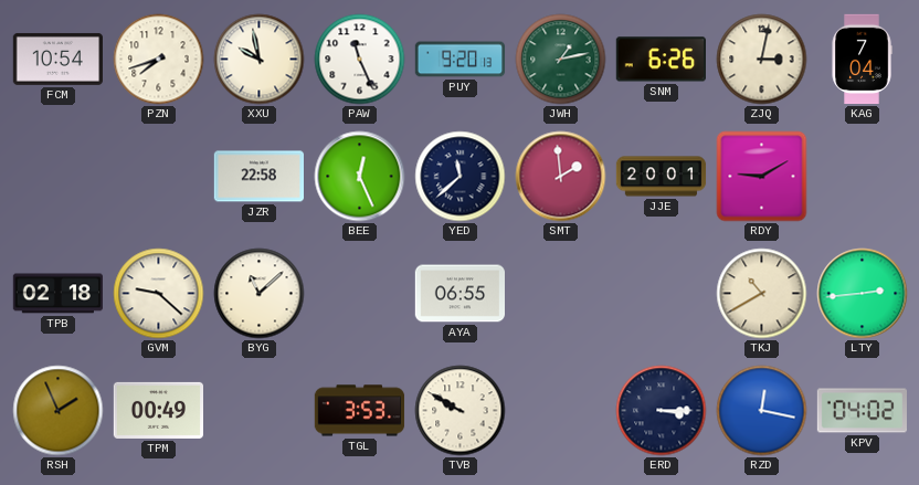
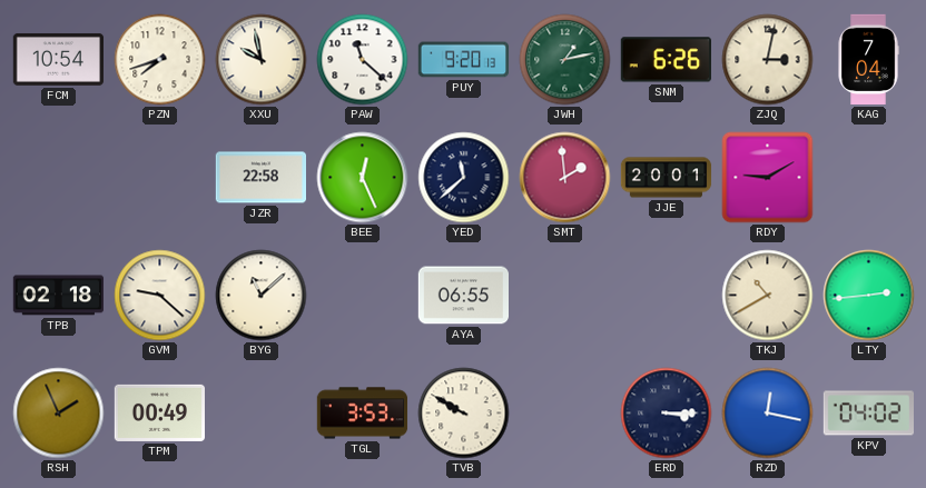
PAW: 11:26 -> 11:22 (363, 60)
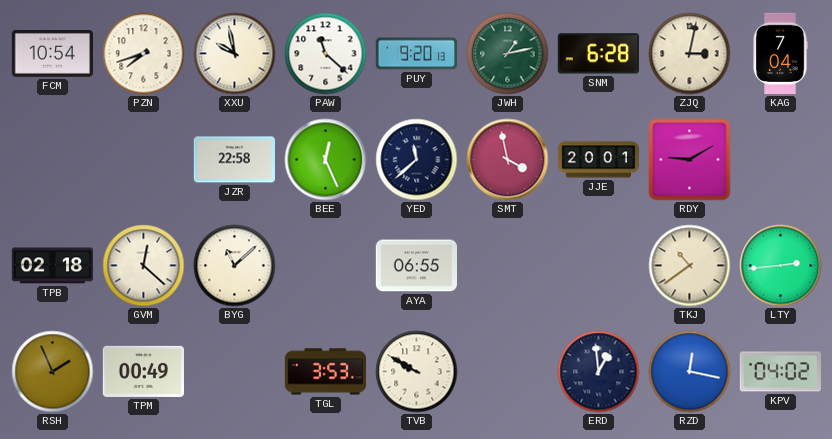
SNM: 6:26 -> 6:28 (598, 54)
SMT: 1:59 -> 3:58 (508, 160)
GVM: 9:22 -> 12:22 (144, 266)
TKJ: 10:40 -> 10:39 (690, 266)
ERD: 3:15 -> 12:59 (599, 372)
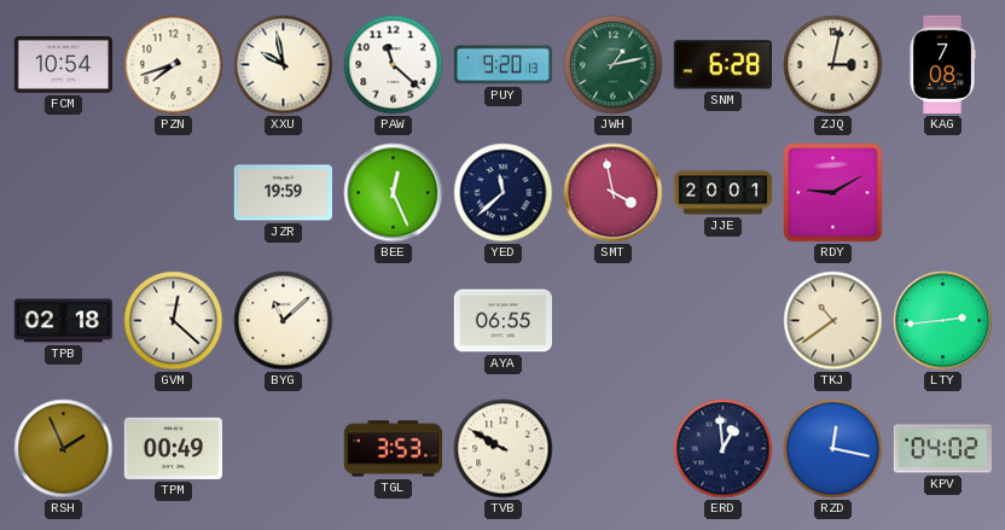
KAG: 7:04 -> 7:08 (942, 65)
JZR: 22:58 -> 19:59 (283, 193)
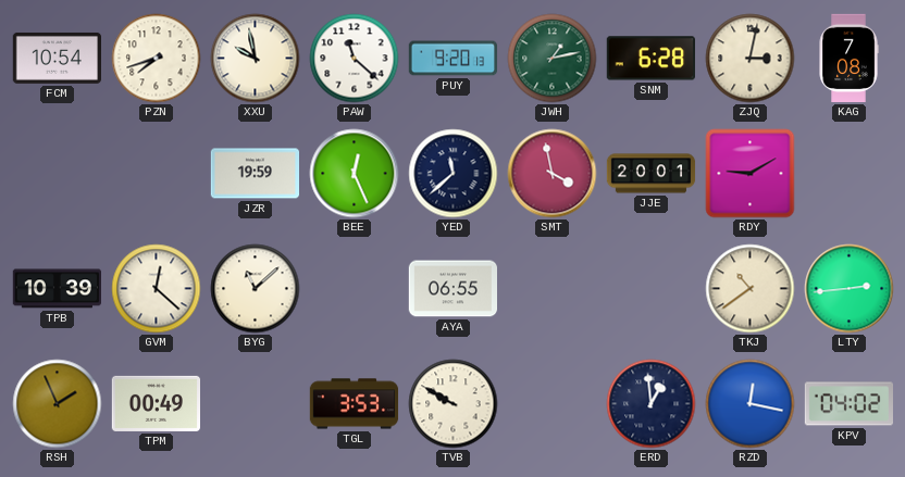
TPB: 02:18 -> 10:39 (57, 289)
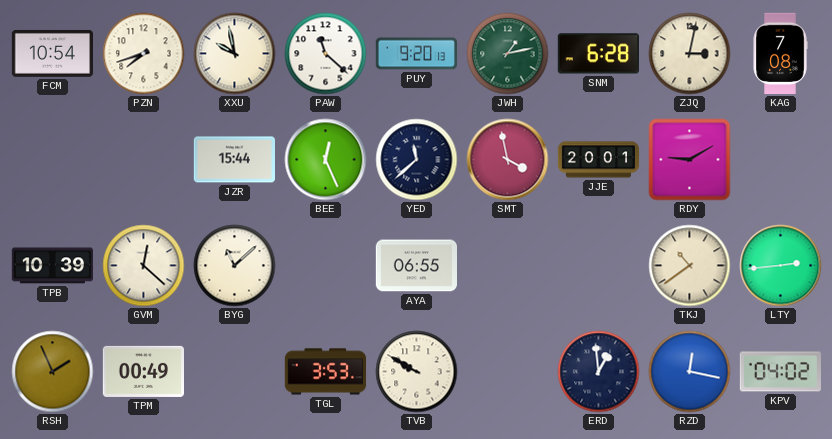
JZR: 19:59 -> 15:44 (234, 160)
